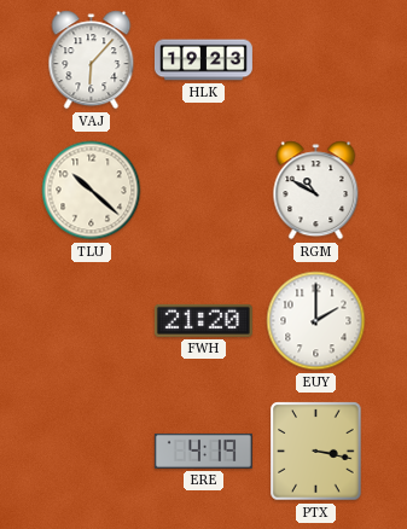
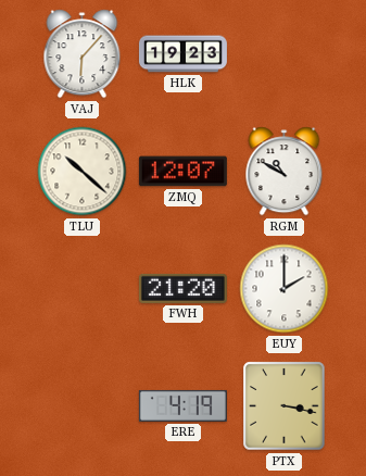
ZMQ: none -> 12:07 (182, 172)
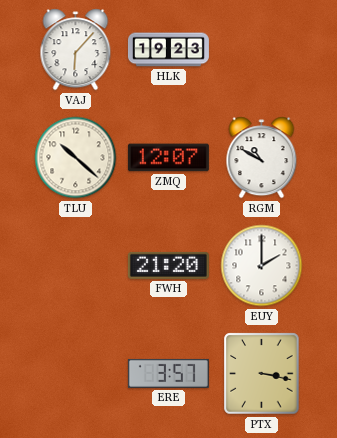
ERE: 4:19 -> 3:57 (168, 373)
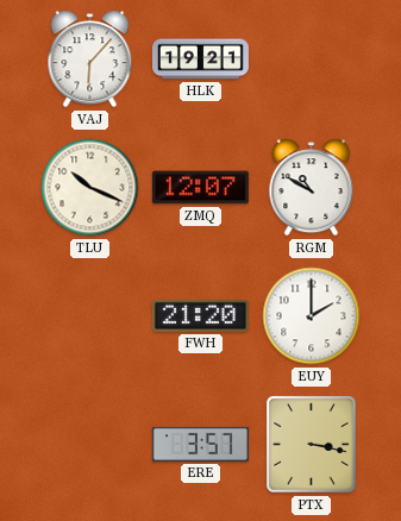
HLK: 19:23 -> 19:21 (200, 59)
TLU: 10:22 -> 10:19 (90, 188)
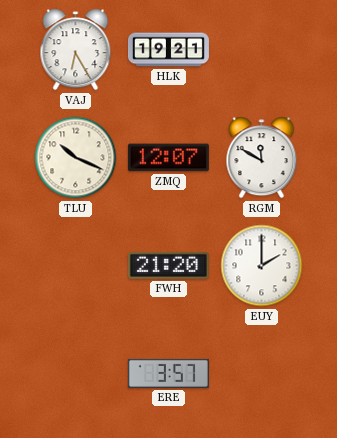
VAJ: 6:07 -> 6:25 (76, 50)
RGM: 10:50 -> 11:50 (262, 158)
PTX: 3:17 -> none (312, 445)
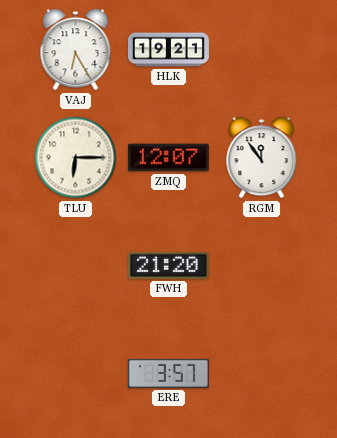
TLU: 10:19 -> 6:15 (76, 158)
RGM: 11:50 -> 11:54 (262, 158)
EUY: 2:00 -> none (262, 266)
